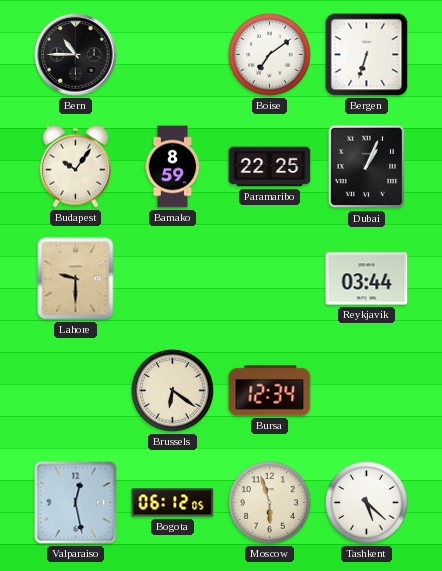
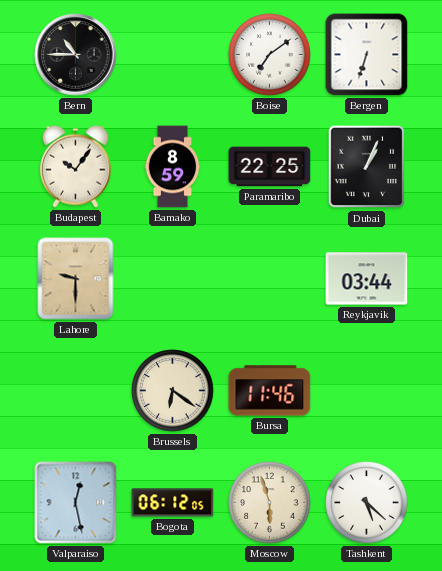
Bursa: 12:34 -> 11:46 (270, 391)
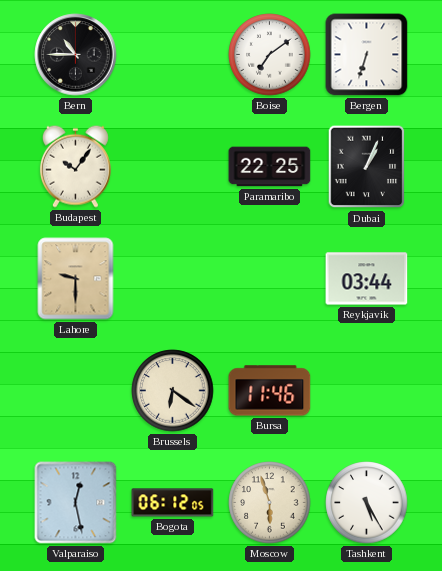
Bamako: 8:59 -> none (173, 167)
Tashkent: 5:22 -> 5:25 (367, 503)
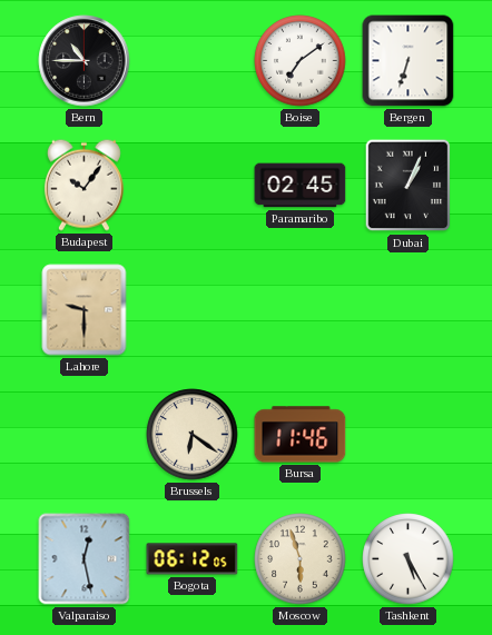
Paramaribo: 22:25 -> 02:45 (301, 186)
Reykjavik: 03:44 -> none (367, 279)
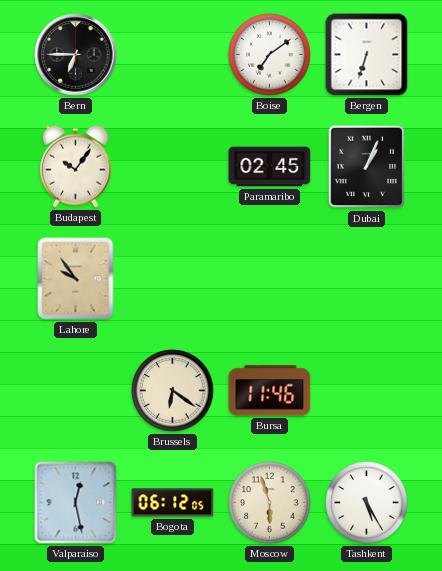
Bern: 10:45 -> 6:45 (76, 55)
Lahore: 9:30 -> 9:54 (76, 279)
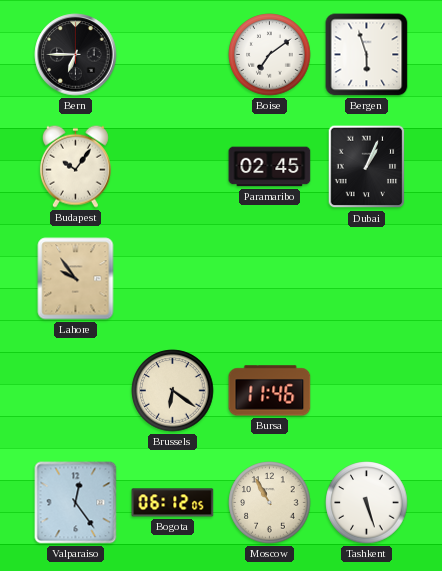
Bergen: 6:33 -> 5:57 (367, 55)
Valparaiso: 12:28 -> 12:24 (76, 503)
Moscow: 5:57 -> 10:55 (270, 503)
Tashkent: 5:25 -> 5:27 (367, 503)
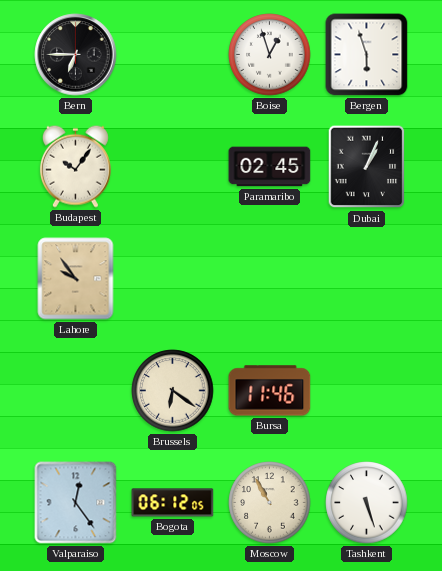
Boise: 7:09 -> 12:57 (270, 55)
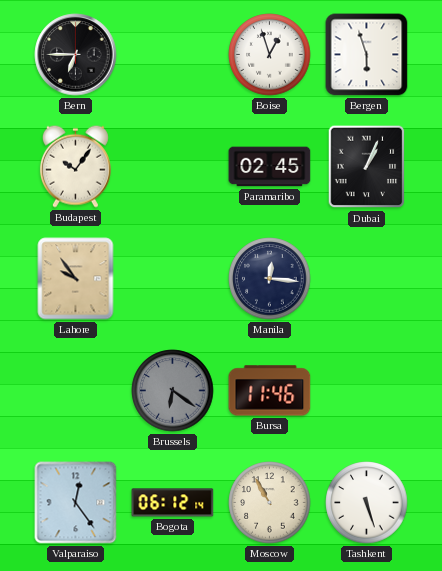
Manila: none -> 12:16 (270, 279)
Brussels dial: cream -> grey (173, 391)
Bogota: 06:12:05 -> 06:12:14 (173, 503)
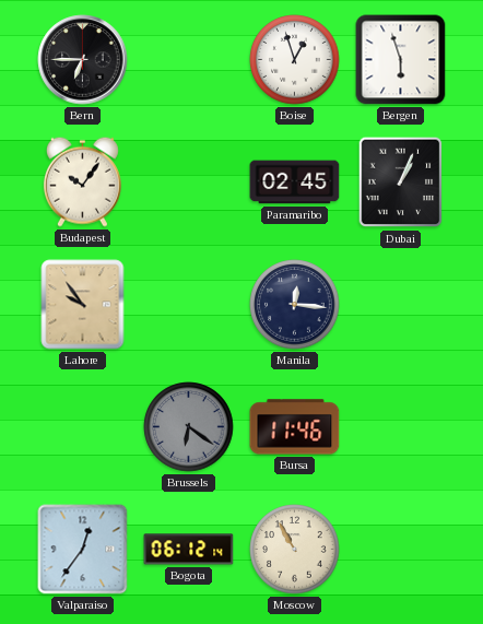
Valparaiso: 12:24 -> 12:36 (83, 550)
Tashkent: 5:27 -> none (367, 503)
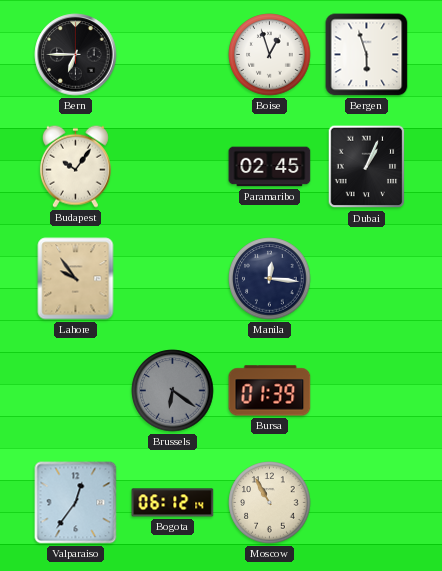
Bursa: 11:46 -> 01:39 (270, 391)
